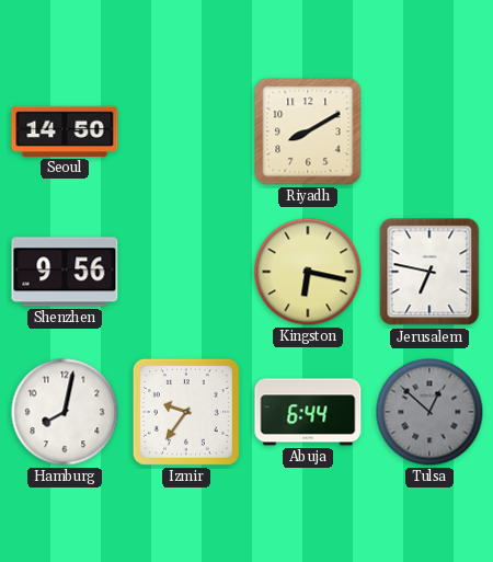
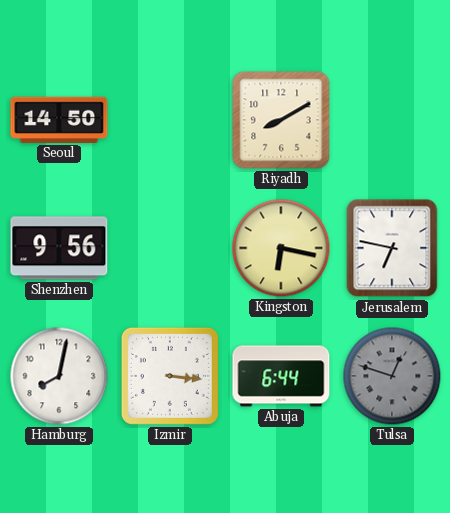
Izmir: 9:36 -> 3:16 (170, 376)
Tulsa: 12:52 -> 12:48 (392, 376)
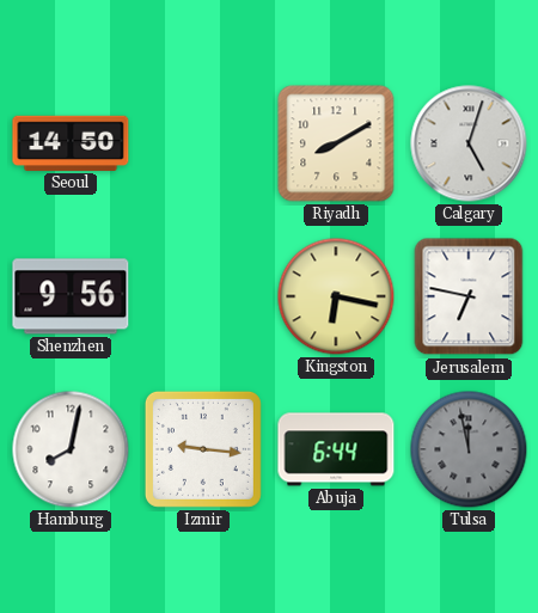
Calgary: none -> 5:03 (469, 143)
Izmir: 3:16 -> 9:16 (203, 449)
Tulsa: 12:48 -> 11:58 (469, 449)
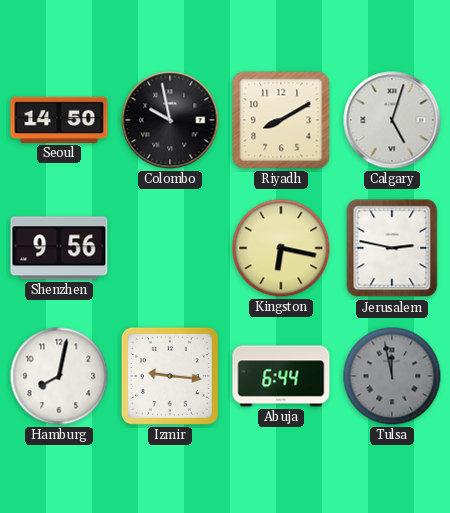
Colombo: none -> 9:58 (170, 120)
Jerusalem: 6:47 -> 2:47 (392, 248)
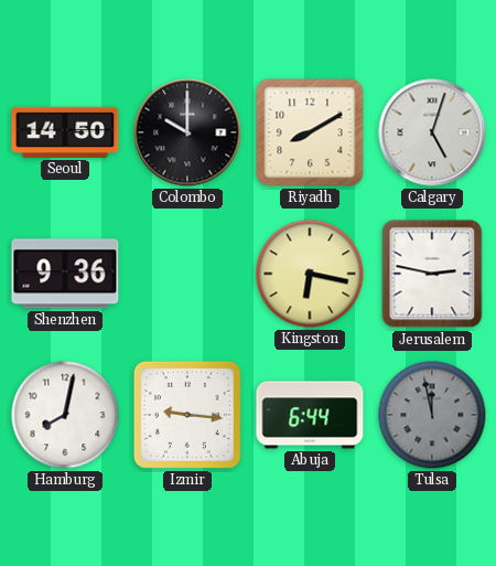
Colombo: 9:58 -> 10:00 (187, 132)
Shenzhen: 9:56 -> 9:36 (65, 274)
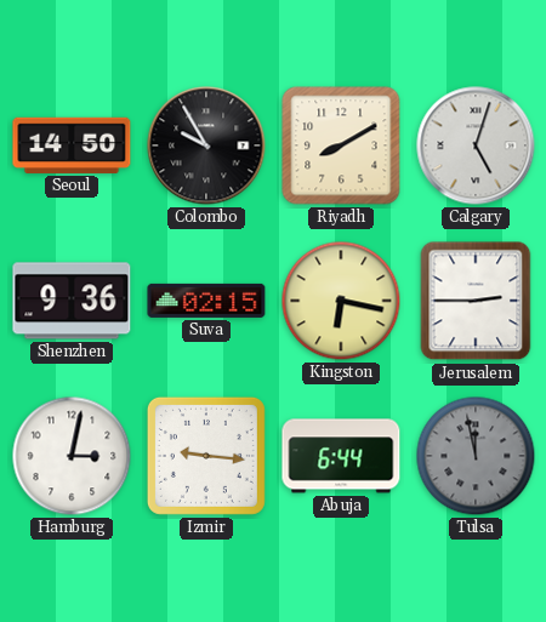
Colombo: 10:00 -> 9:55 (206, 145)
Suva: none -> 02:15 (206, 301)
Jerusalem: 2:47 -> 2:45 (476, 301)
Hamburg: 8:02 -> 3:02 (72, 456)
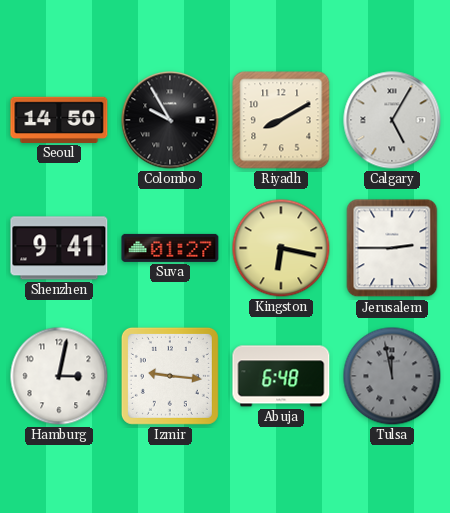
Calgary: 5:03 -> 5:05 (392, 120)
Shenzhen: 9:36 -> 9:41 (59, 248)
Suva: 02:15 -> 01:27 (170, 248)
Abuja: 6:44 -> 6:48 (281, 376)
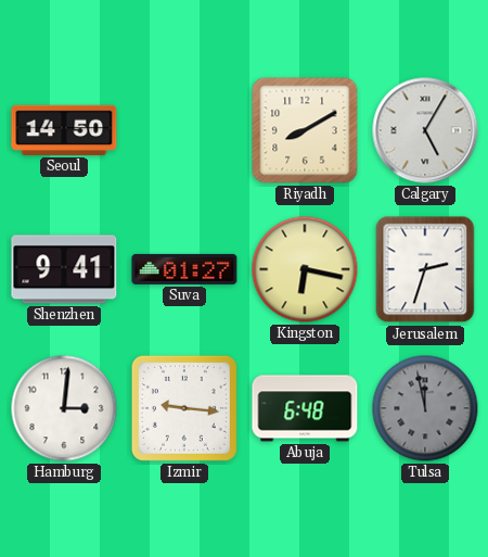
Colombo: 9:55 -> none (170, 120)
Jerusalem: 2:45 -> 2:33 (425, 269)
Hamburg: 3:02 -> 3:01 (64, 408)
